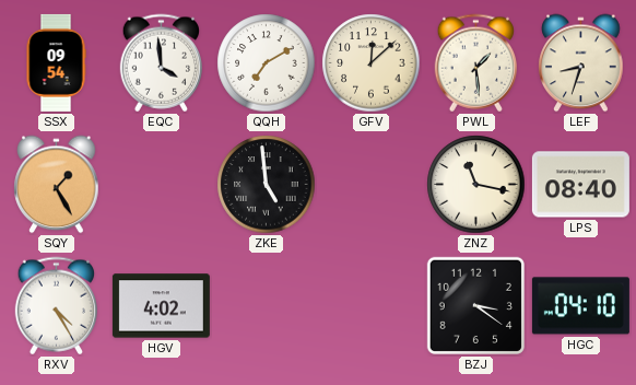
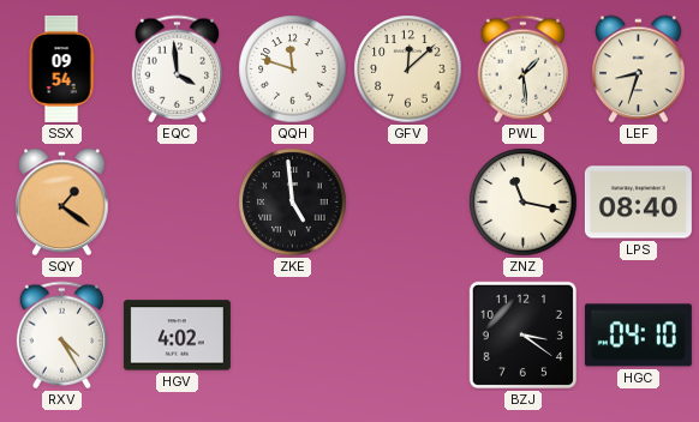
QQH: 7:10 -> 11:48 (293, 70)
SQY: 1:25 -> 1:21 (62, 203)
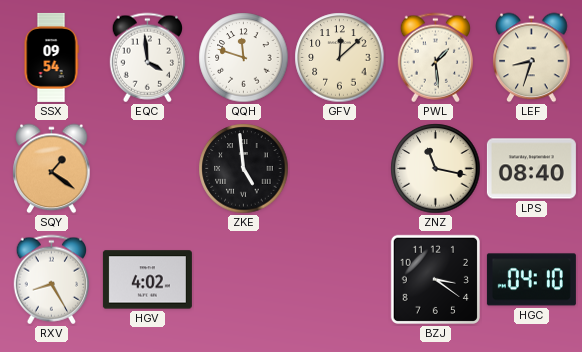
RXV: 4:25 -> 8:25 (51, 280)
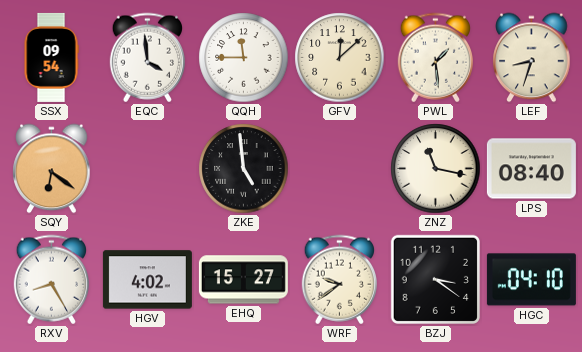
QQH: 11:48 -> 11:45 (244, 58)
SQY: 1:21 -> 6:21 (52, 169)
EHQ: none -> 15:27 (243, 280)
WRF: none -> 9:39 (339, 280)
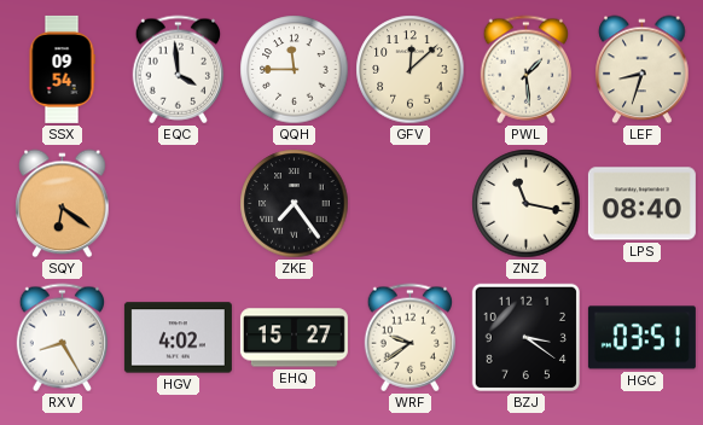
ZKE: 4:59 -> 7:24 (295, 204)
HGC: 04:10 -> 03:51 (641, 338)
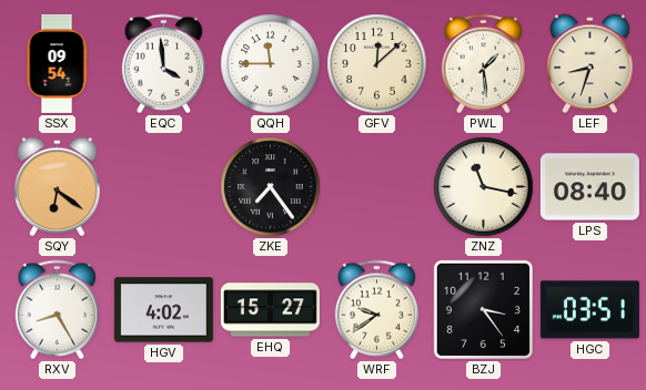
BZJ: 3:21 -> 3:24 (483, 309)
